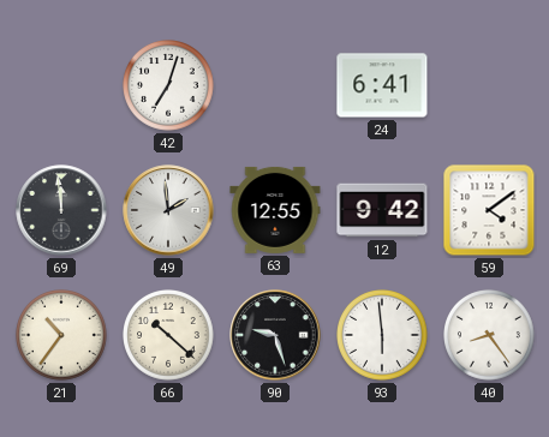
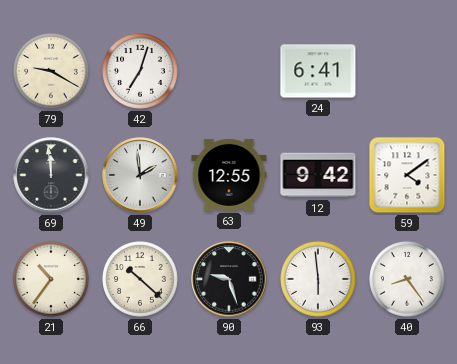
79: none -> 9:20 (52, 72)
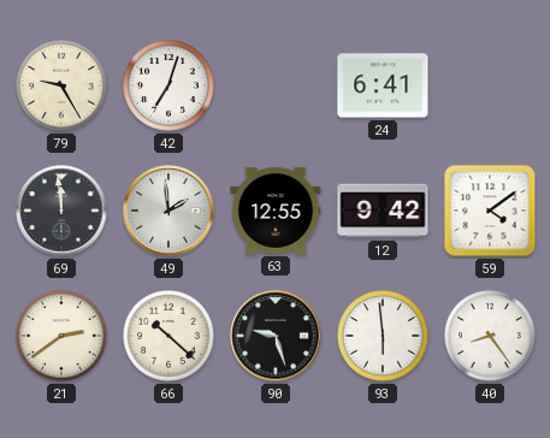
79: 9:20 -> 9:25 (63, 87)
21: 10:36 -> 2:39 (63, 337)
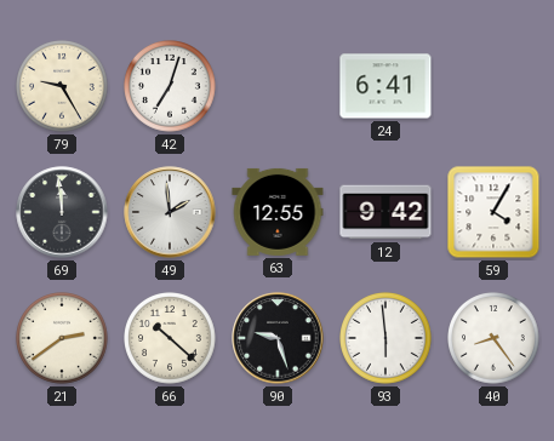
59: 4:09 -> 4:05 (493, 212)
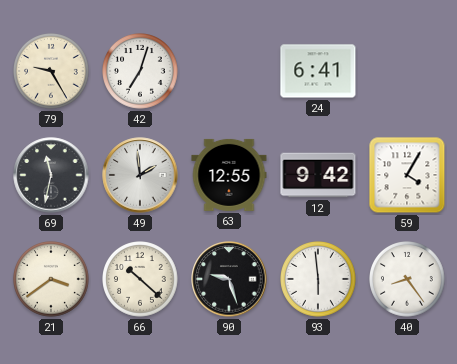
69: 11:59 -> 11:32 (51, 175)
21: 2:39 -> 3:39 (52, 280)
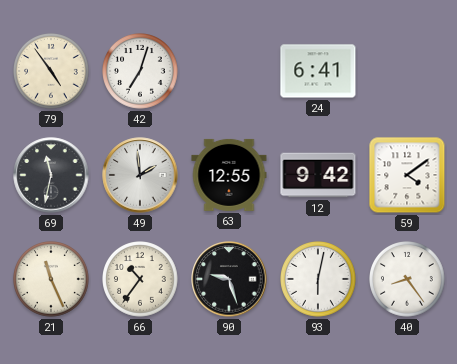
79: 9:25 -> 4:54 (52, 72)
59: 4:05 -> 4:09 (407, 175)
21: 3:39 -> 11:26 (52, 280)
66: 10:22 -> 10:36 (141, 280)
93: 5:59 -> 6:02 (319, 280)
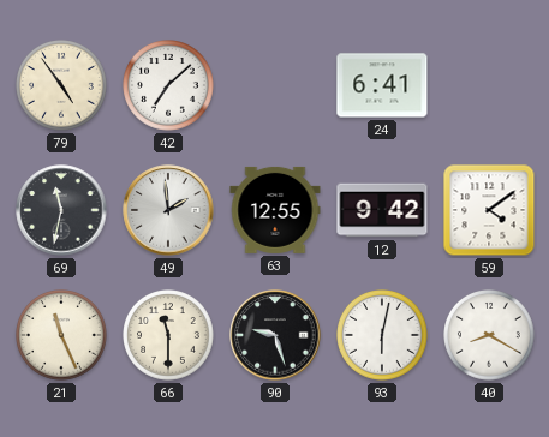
42: 7:03 -> 7:08 (169, 86)
66: 10:36 -> 11:30 (169, 336)
40: 8:24 -> 8:20 (490, 336)
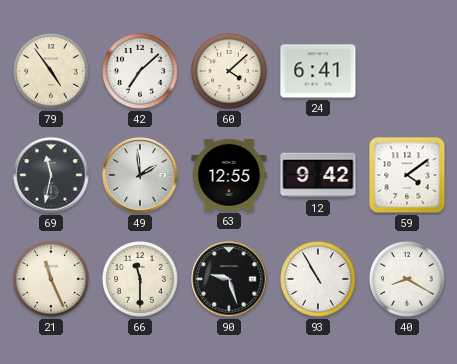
60: none -> 4:08 (230, 72)
93: 6:02 -> 10:55 (319, 280)
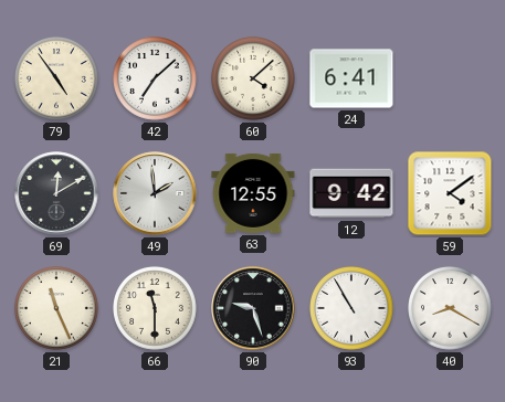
69: 11:32 -> 12:10 (56, 193)
